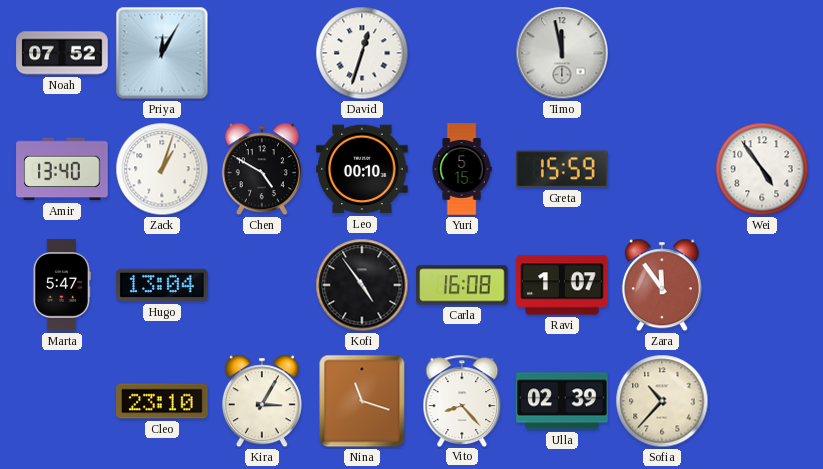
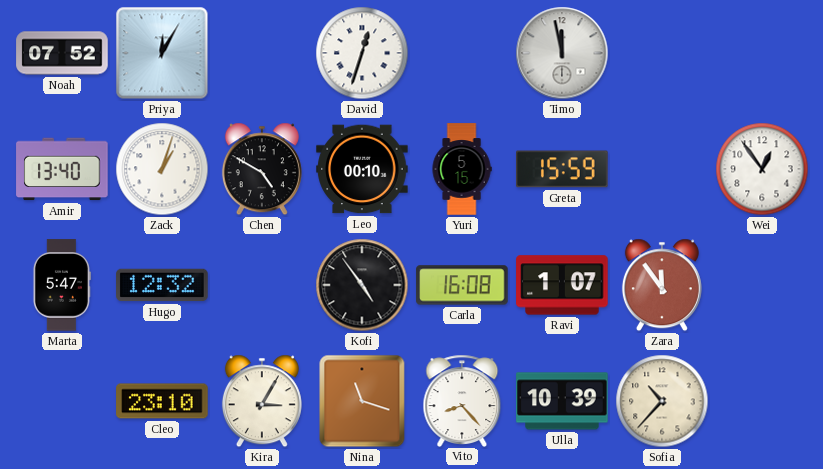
Wei: 4:54 -> 12:54 (762, 169)
Hugo: 13:04 -> 12:32 (162, 285)
Ulla: 02:39 -> 10:39 (562, 401)
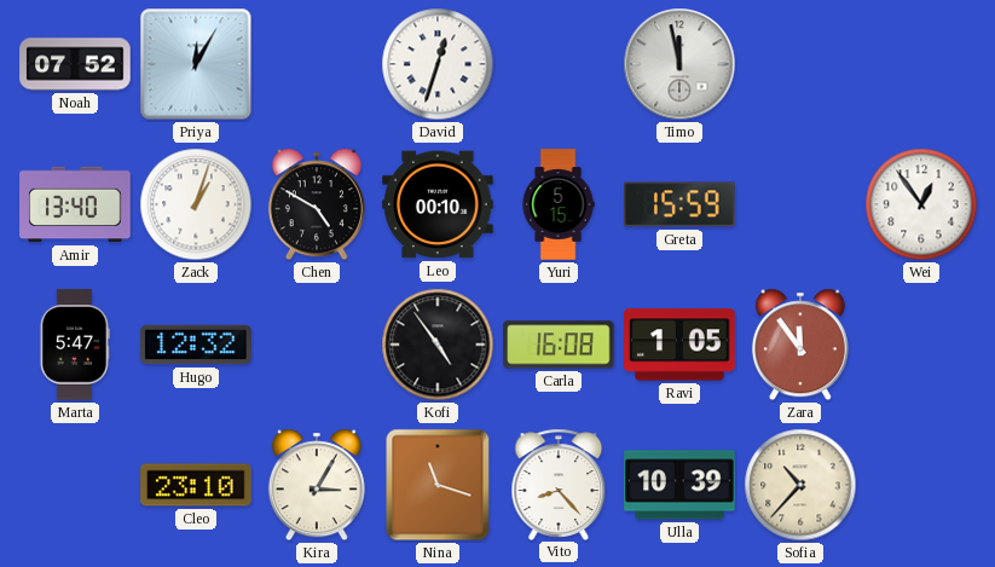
Ravi: 1:07 -> 1:05 (679, 345)
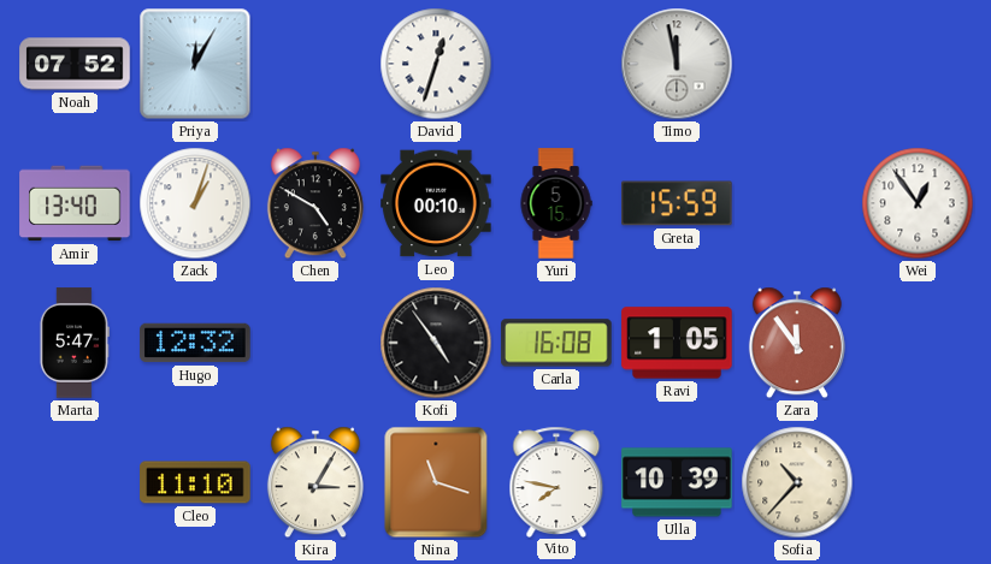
Cleo: 23:10 -> 11:10 (195, 482)
Vito: 8:23 -> 7:47 (556, 481)
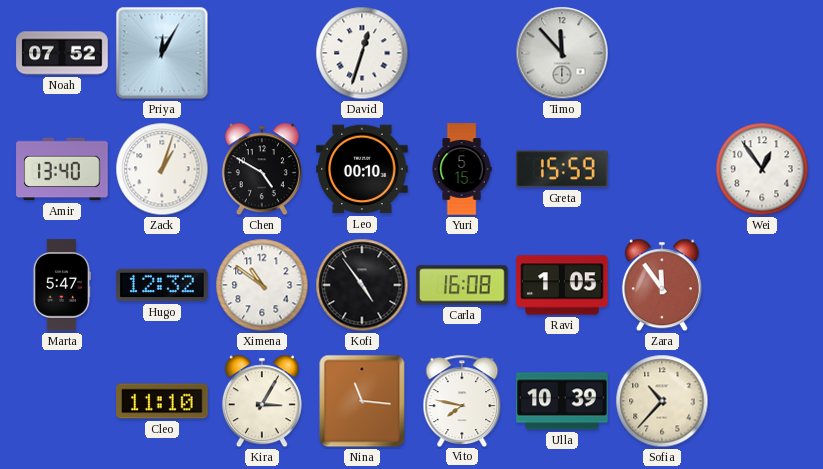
Timo: 11:58 -> 11:53 (562, 53)
Ximena: none -> 10:51 (262, 285)
Nina: 11:18 -> 11:16 (362, 401)
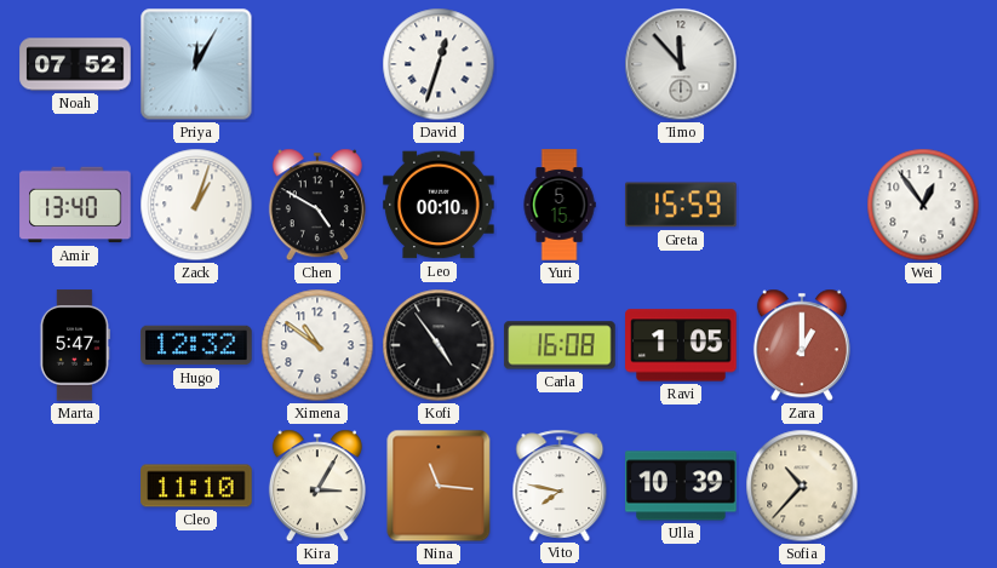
Zara: 11:54 -> 1:00 (802, 345)
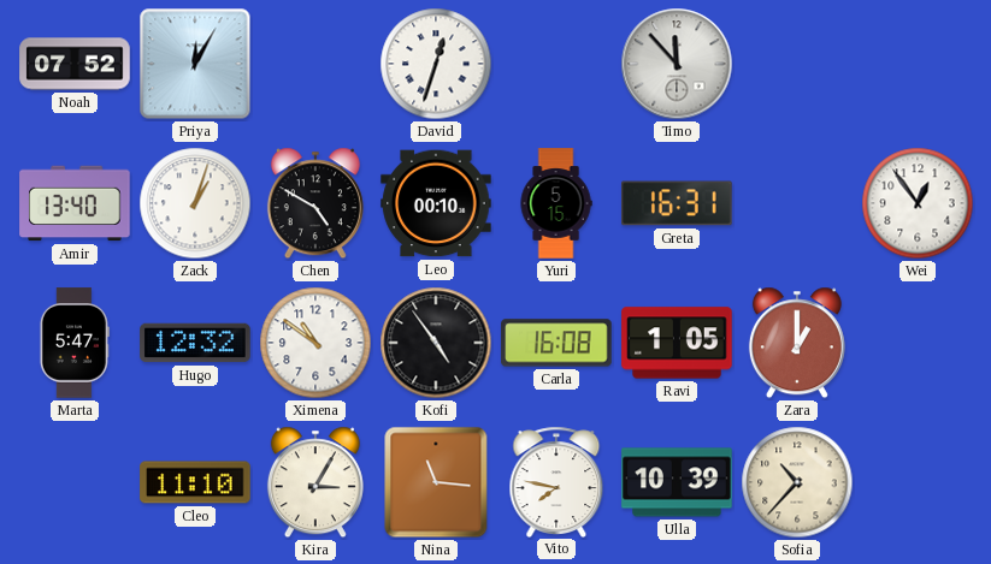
Greta: 15:59 -> 16:31 (677, 203)
